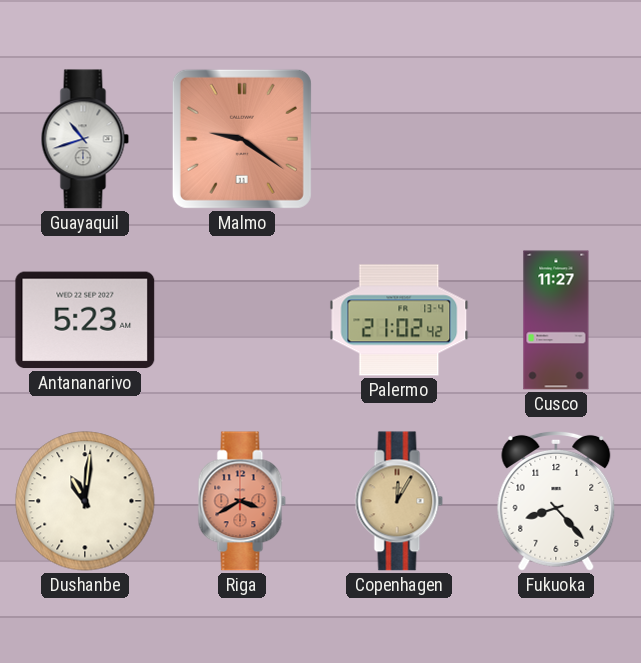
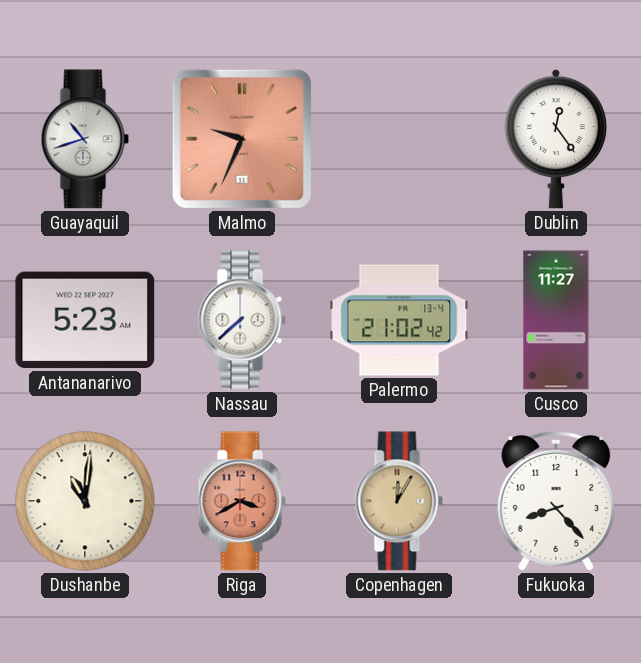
Malmo: 9:21 -> 9:34 (242, 139)
Dublin: none -> 12:24 (556, 139)
Nassau: none -> 7:38 (242, 320)
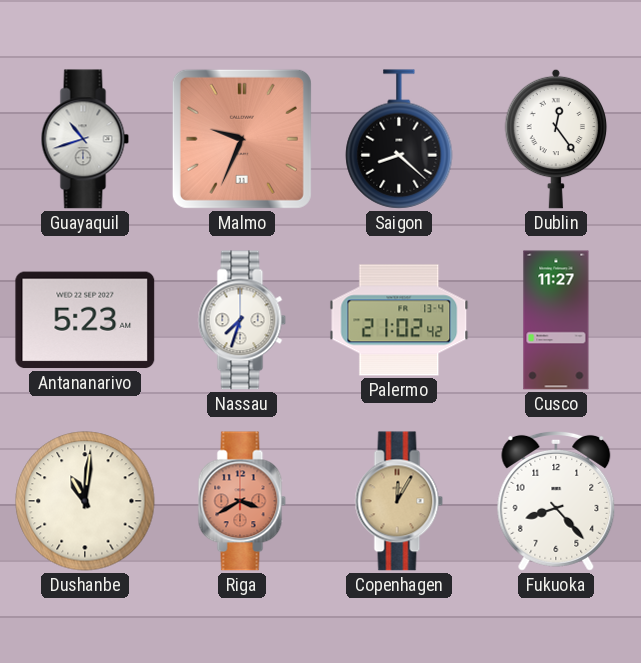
Saigon: none -> 8:22 (399, 139)
Nassau: 7:38 -> 7:33 (242, 320)
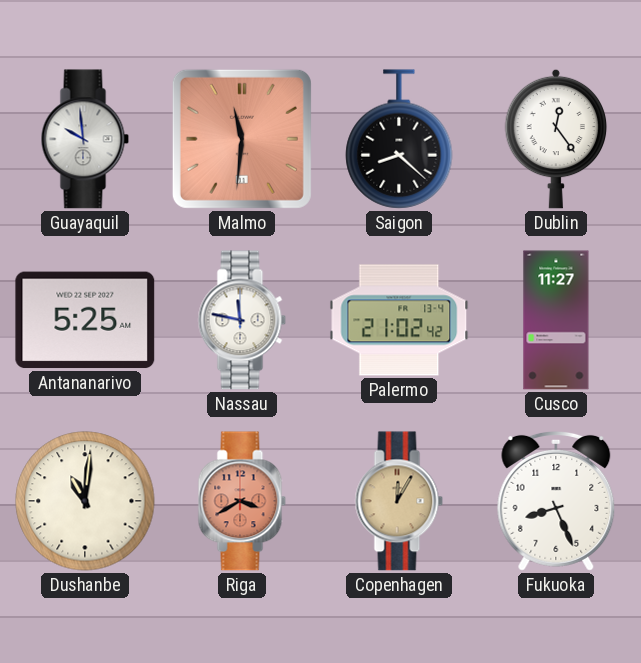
Guayaquil: 10:42 -> 9:59 (85, 139)
Malmo: 9:34 -> 11:31 (242, 139)
Antananarivo: 5:23 -> 5:25 (85, 320)
Nassau: 7:33 -> 11:47 (242, 320)
Fukuoka: 8:23 -> 8:26 (556, 501)
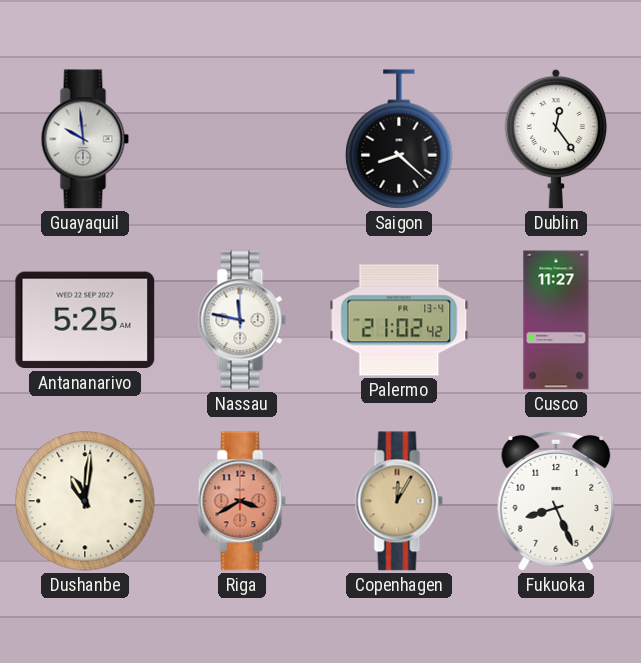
Malmo: 11:31 -> none (242, 139)
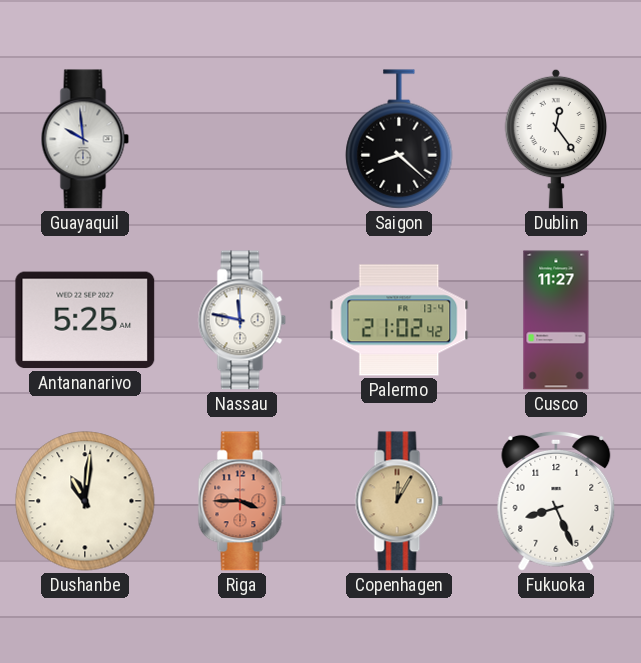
Riga: 3:40 -> 3:45 (242, 501)
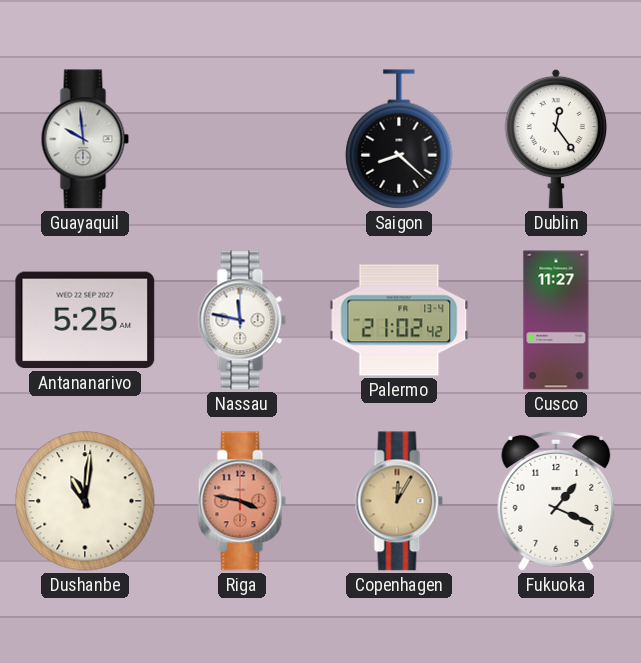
Riga: 3:45 -> 3:47 (242, 501)
Fukuoka: 8:26 -> 1:19 (556, 501)
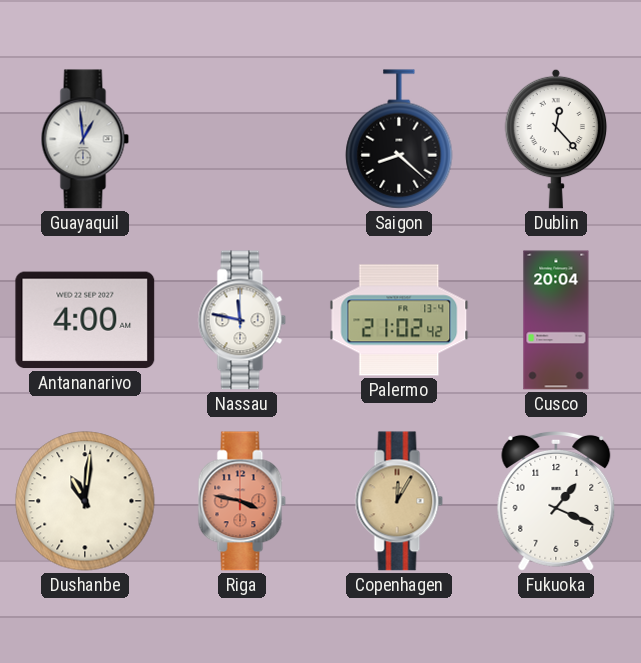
Guayaquil: 9:59 -> 12:59 (85, 139)
Dublin: 12:24 -> 12:23 (556, 139)
Antananarivo: 5:25 -> 4:00 (85, 320)
Cusco: 11:27 -> 20:04 (556, 320)
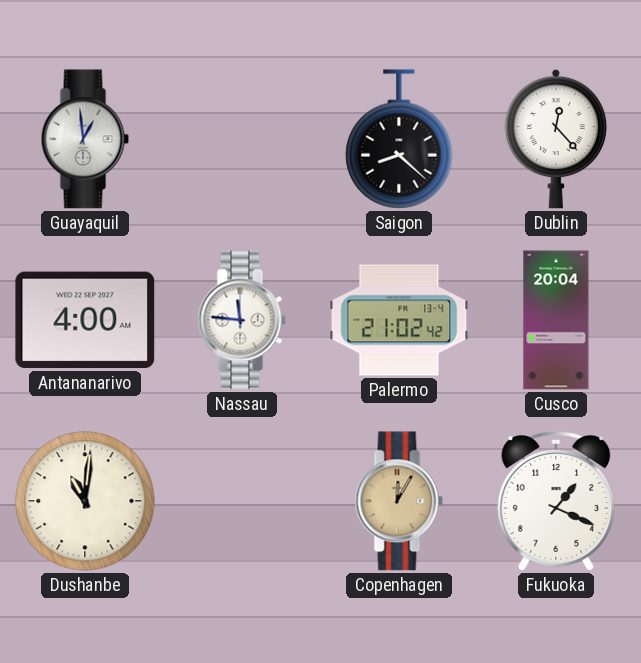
Nassau: 11:47 -> 11:46 (242, 320)
Riga: 3:47 -> none (242, 501)
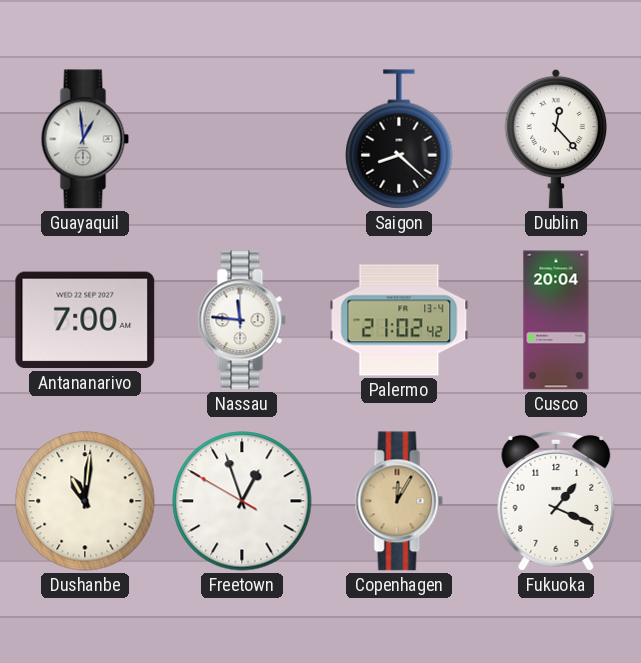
Antananarivo: 4:00 -> 7:00 (85, 320)
Freetown: none -> 12:56 (242, 501)
